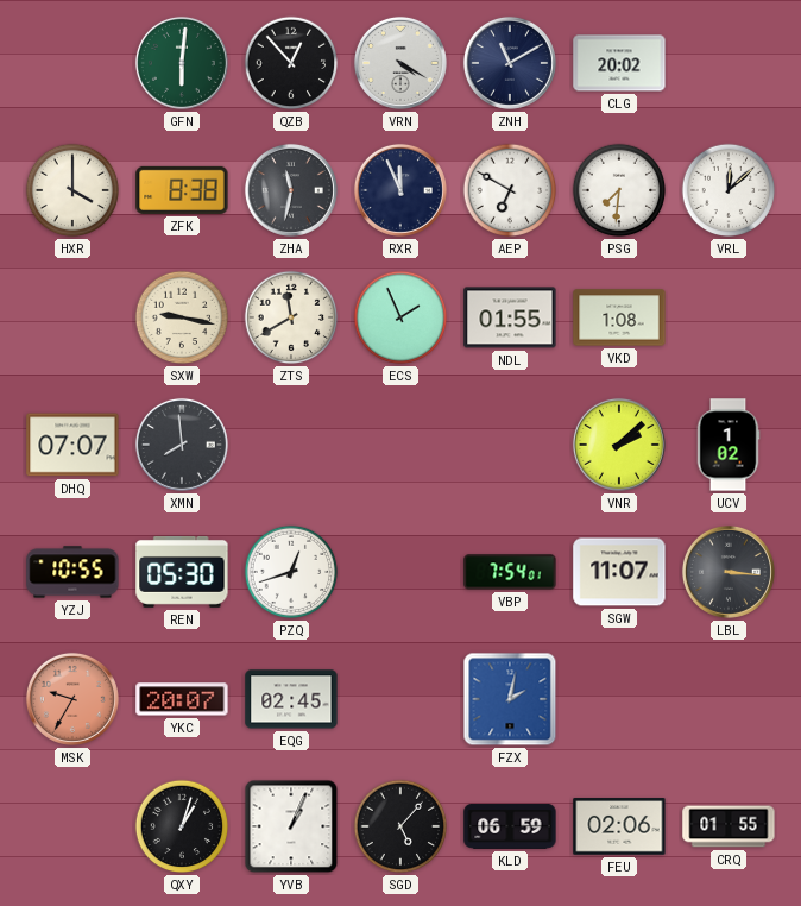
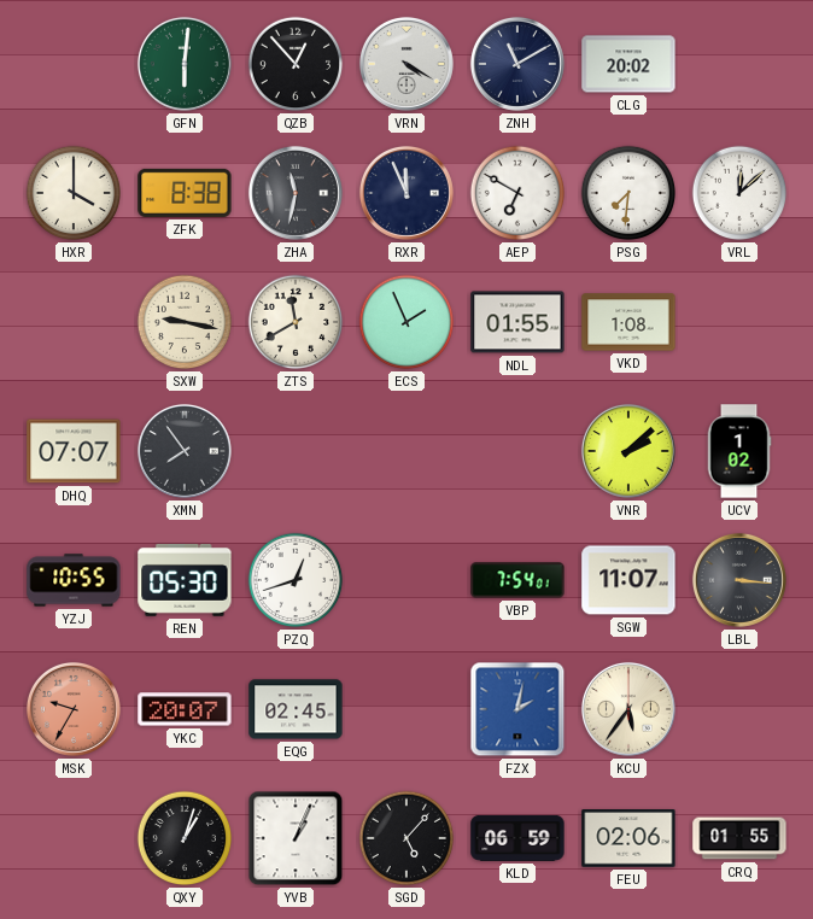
XMN: 7:59 -> 7:54 (185, 451)
KCU: none -> 5:36 (628, 709)
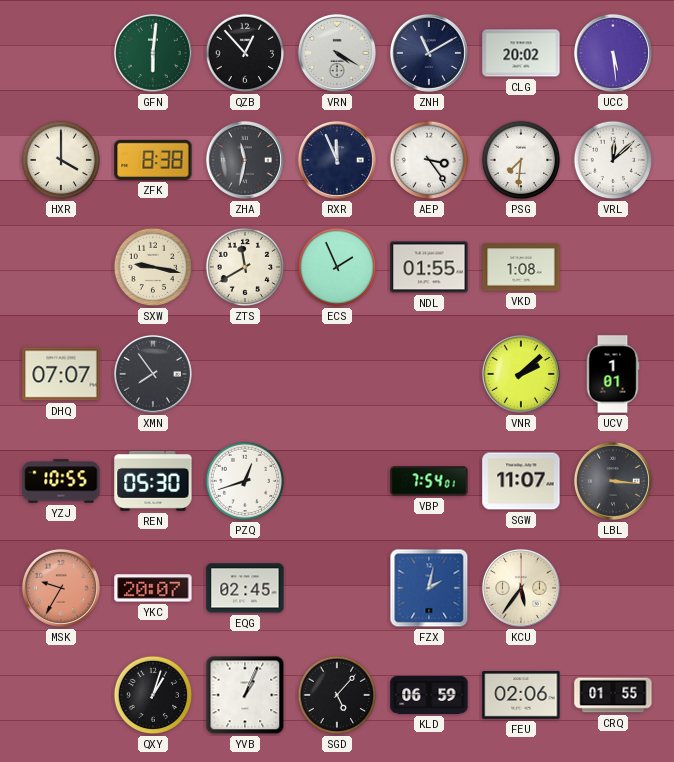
UCC: none -> 5:29 (613, 53)
AEP: 6:50 -> 3:24 (429, 160)
UCV: 1:02 -> 1:01 (613, 374)
